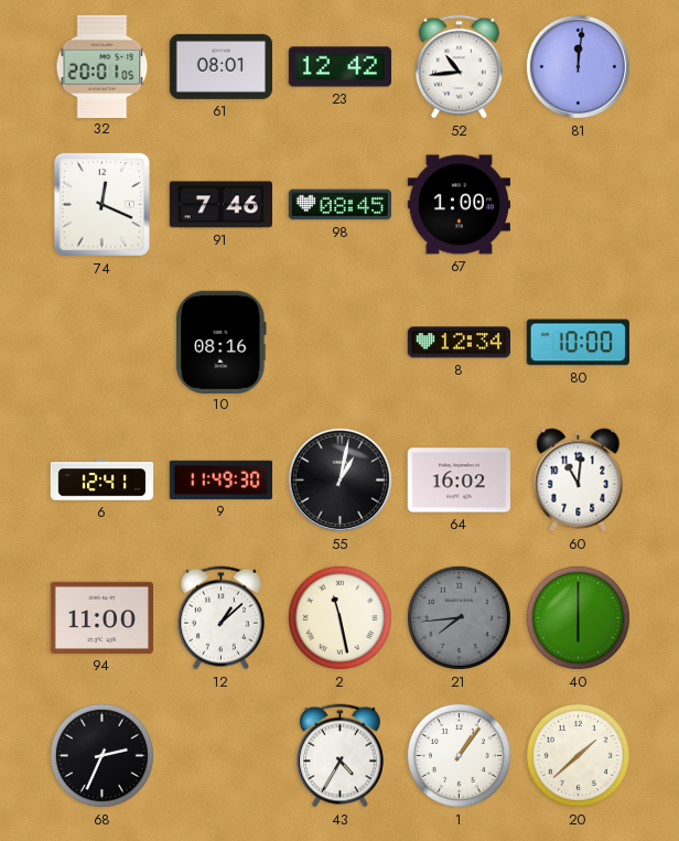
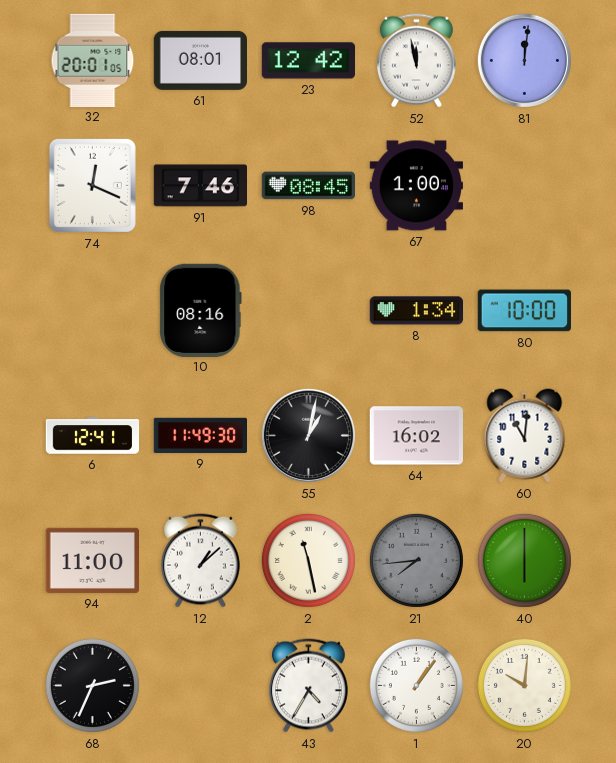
52: 10:44 -> 11:58 (416, 61)
8: 12:34 -> 1:34 (416, 311)
20: 1:38 -> 10:01 (524, 685)
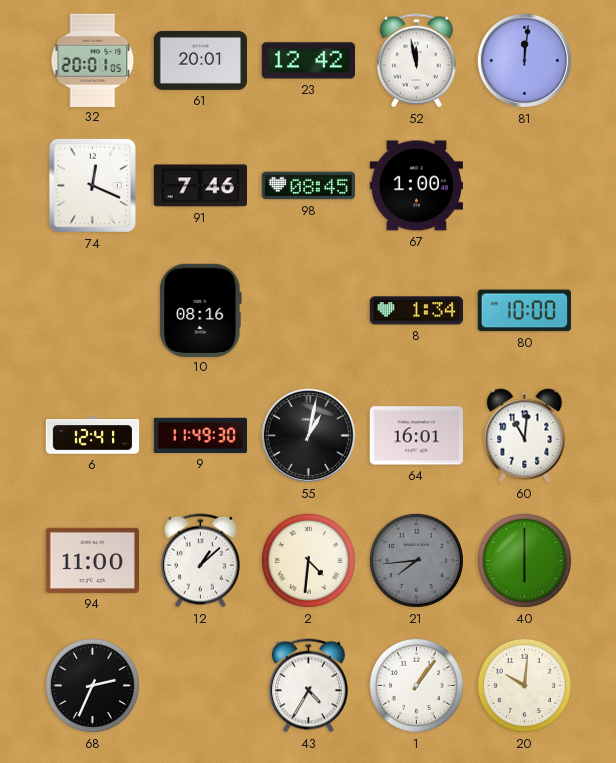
61: 08:01 -> 20:01 (200, 60)
64: 16:02 -> 16:01 (416, 436)
2: 11:28 -> 4:31 (308, 560)
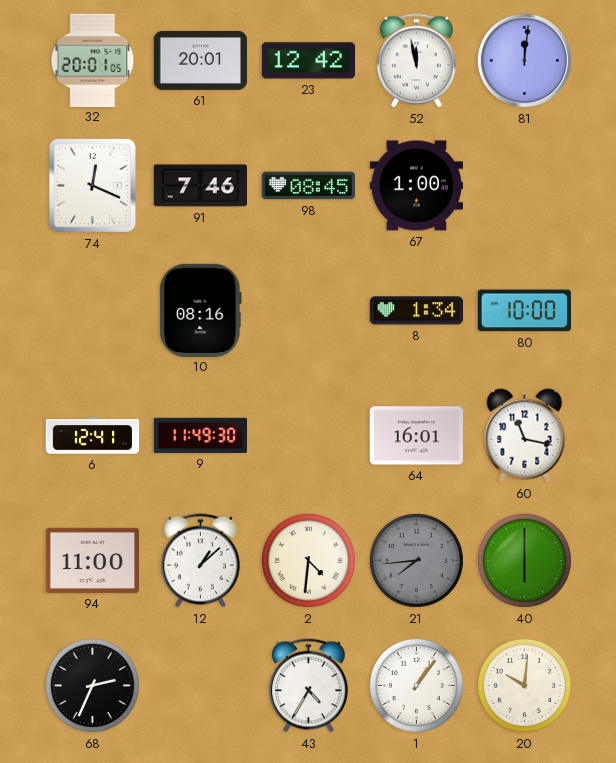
55: 1:02 -> none (308, 435)
60: 11:01 -> 11:17 (525, 436)
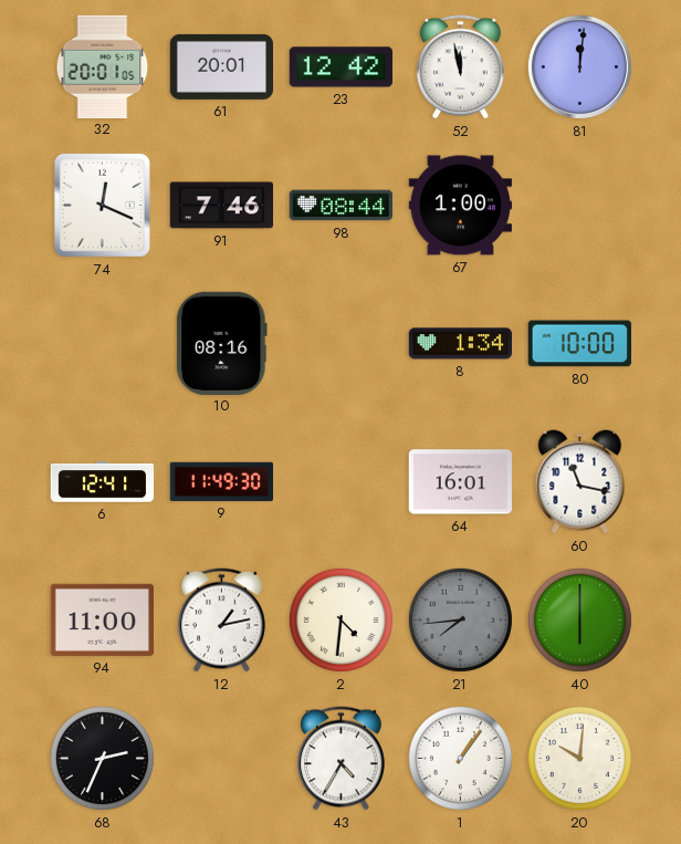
98: 08:45 -> 08:44 (340, 206)
12: 1:08 -> 1:13 (221, 621)
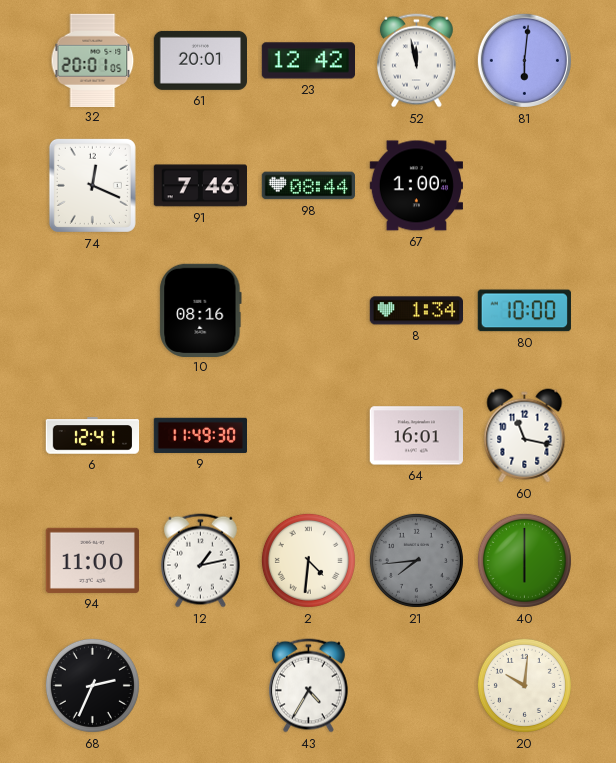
81: 12:01 -> 6:01 (524, 60)
1: 1:06 -> none (460, 758)
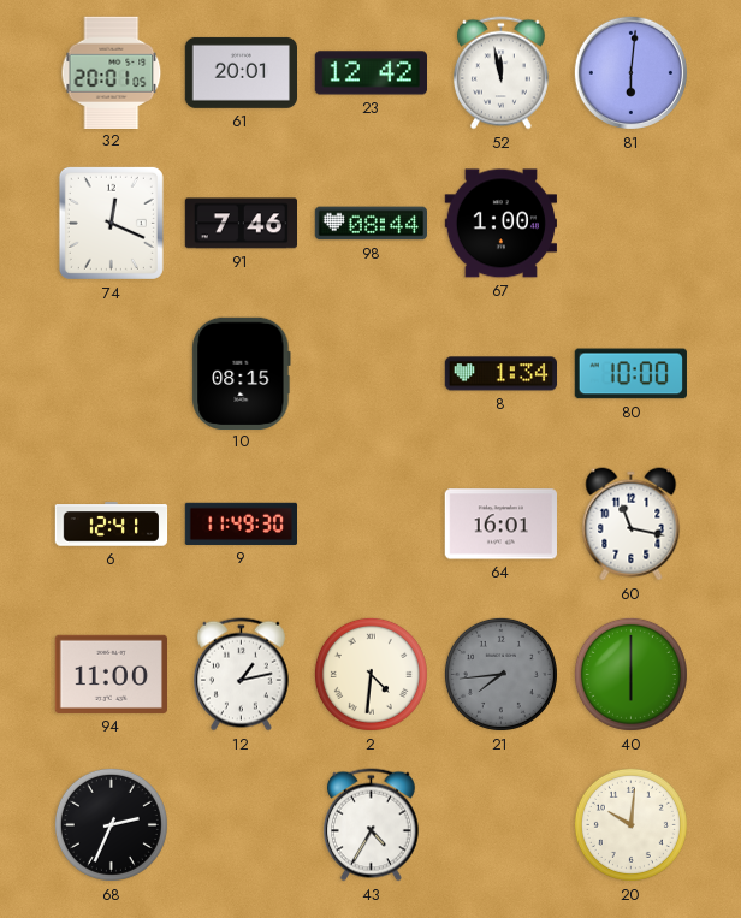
10: 08:16 -> 08:15 (242, 373)
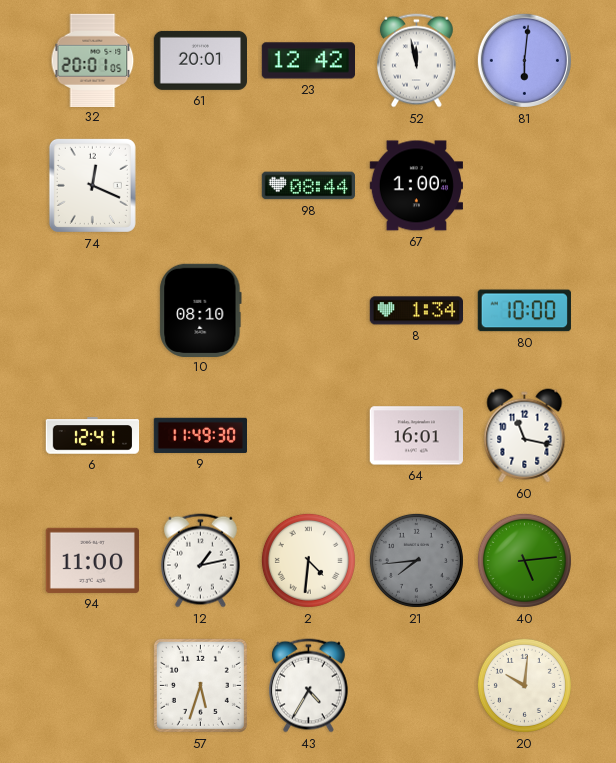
91: 7:46 -> none (241, 224)
10: 08:15 -> 08:10 (201, 310)
40: 6:00 -> 5:14 (524, 560)
68: 2:34 -> none (111, 824)
57: none -> 5:33 (200, 685)
